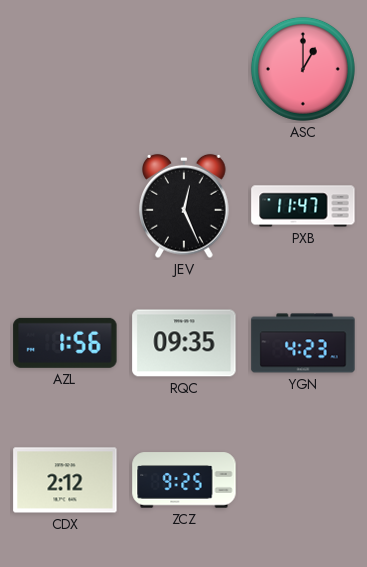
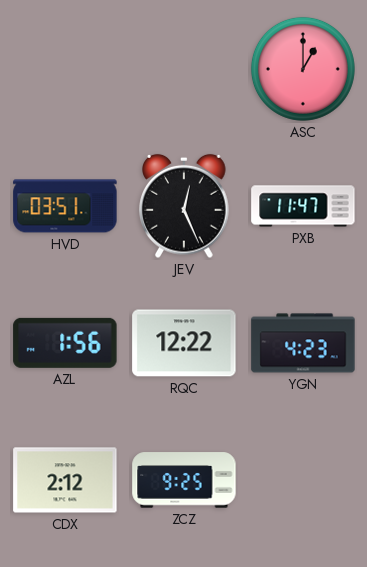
HVD: none -> 03:51 (65, 206)
RQC: 09:35 -> 12:22 (184, 343)
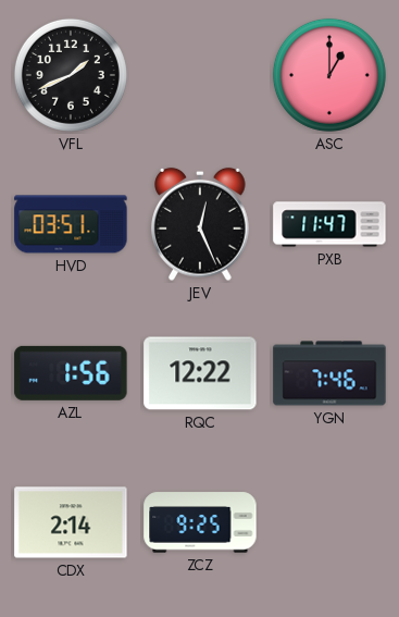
VFL: none -> 1:41 (71, 75)
YGN: 4:23 -> 7:46 (329, 373)
CDX: 2:12 -> 2:14 (71, 522)
